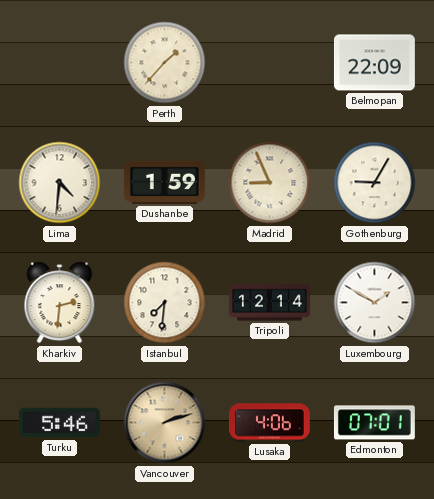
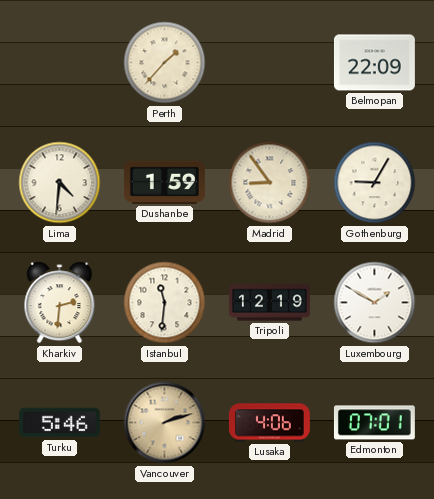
Madrid: 8:56 -> 8:54 (270, 183)
Istanbul: 7:31 -> 11:31 (165, 303)
Tripoli: 12:14 -> 12:19 (270, 303)
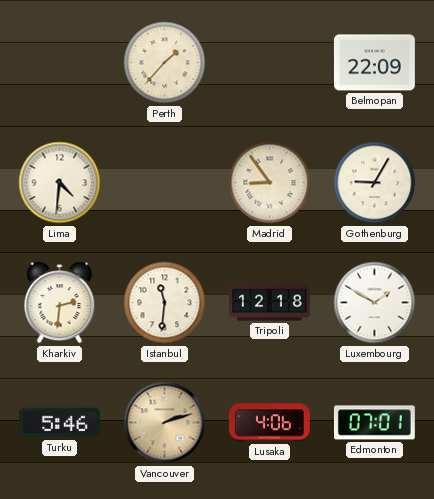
Dushanbe: 1:59 -> none (164, 182)
Tripoli: 12:19 -> 12:18 (270, 303)
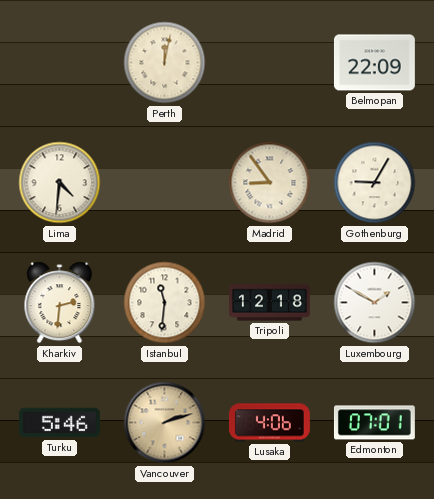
Perth: 1:37 -> 12:02 (165, 63)
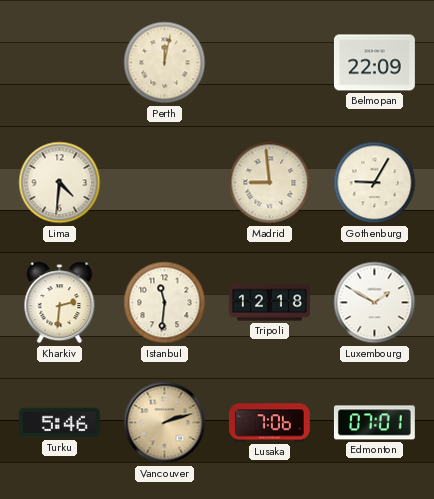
Madrid: 8:54 -> 8:59 (270, 183)
Lusaka: 4:06 -> 7:06 (269, 423)
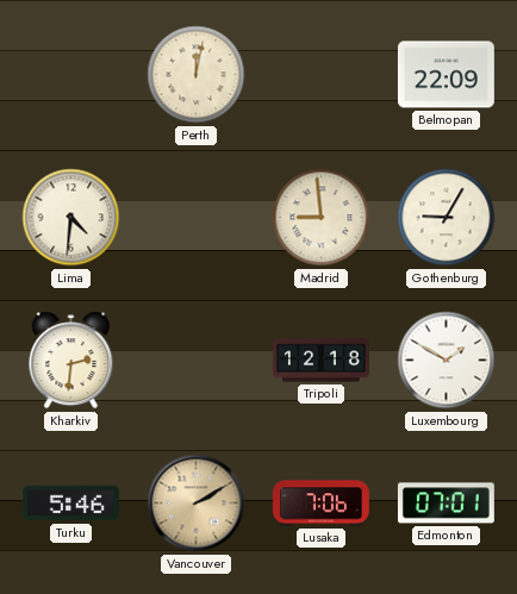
Istanbul: 11:31 -> none (165, 303)
Vancouver: 2:12 -> 2:10 (197, 504)
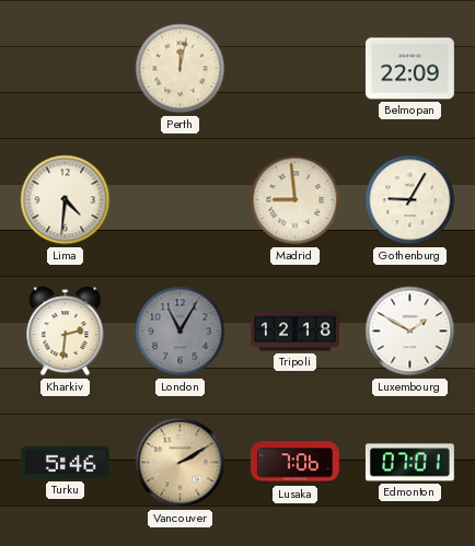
London: none -> 11:05 (181, 332)
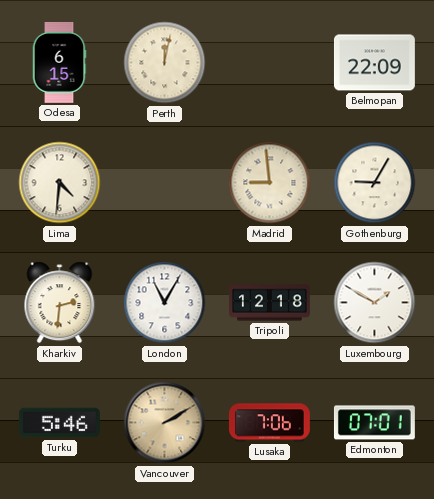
Odesa: none -> 6:15 (59, 62)
London dial: grey -> white (165, 303)
